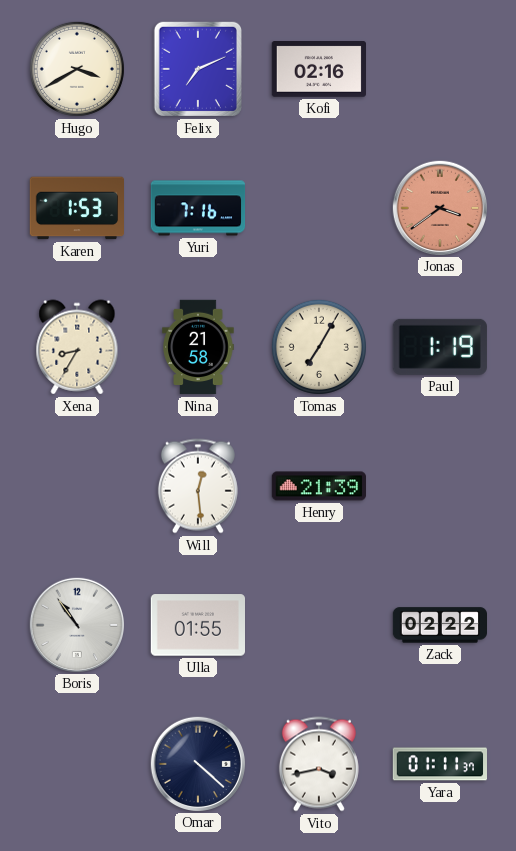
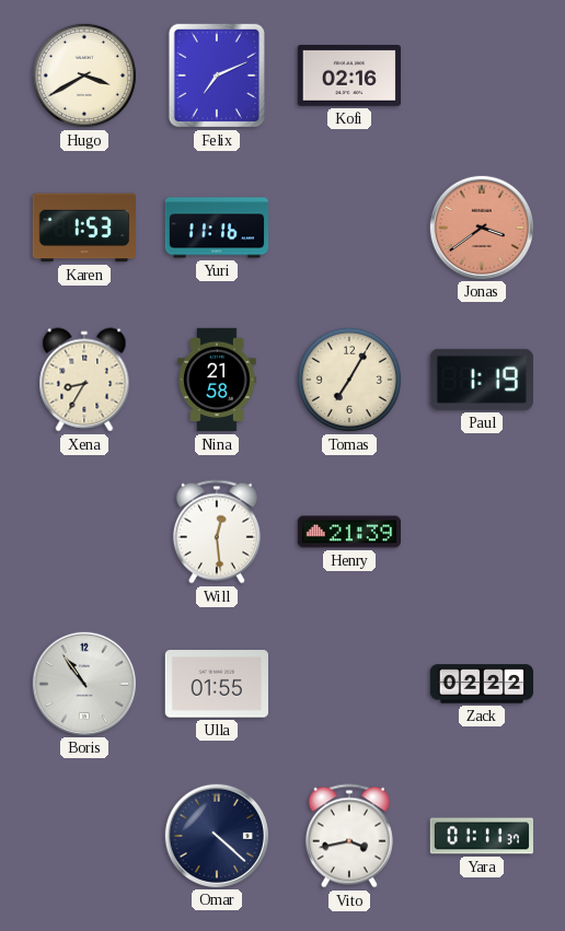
Yuri: 7:16 -> 11:16 (217, 228)
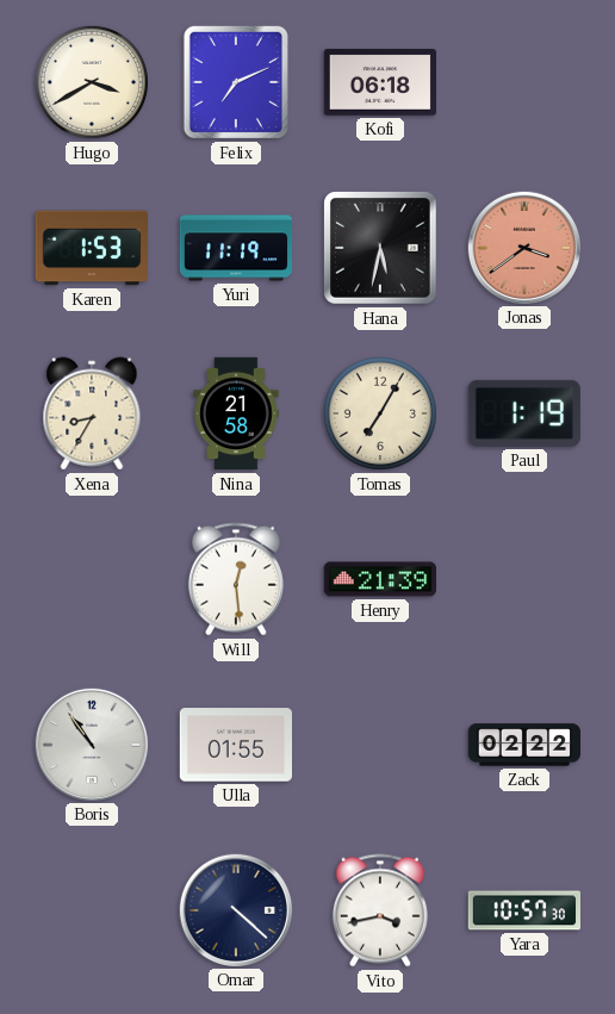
Kofi: 02:16 -> 06:18 (379, 83)
Yuri: 11:16 -> 11:19 (236, 248)
Hana: none -> 5:32 (380, 248)
Yara: 01:11 -> 10:57 (523, 910)
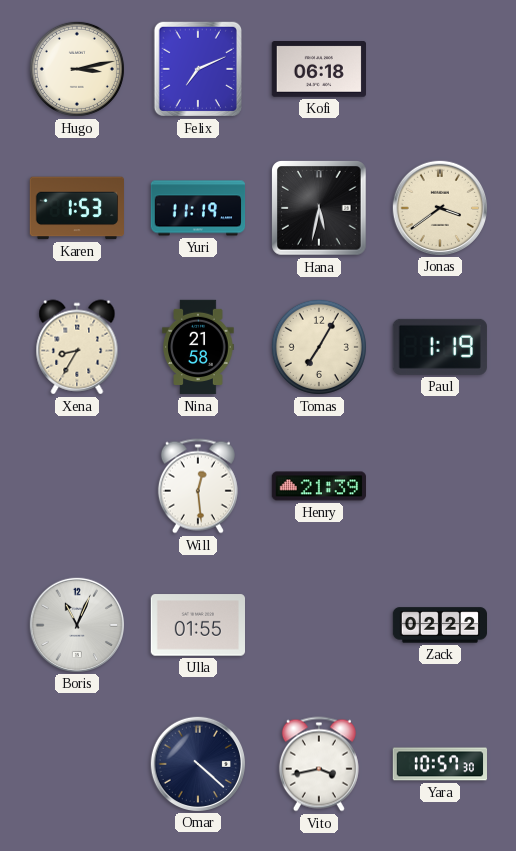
Hugo: 3:40 -> 3:13 (77, 69)
Jonas dial: salmon -> cream (439, 207)
Boris: 10:54 -> 11:04 (76, 624)
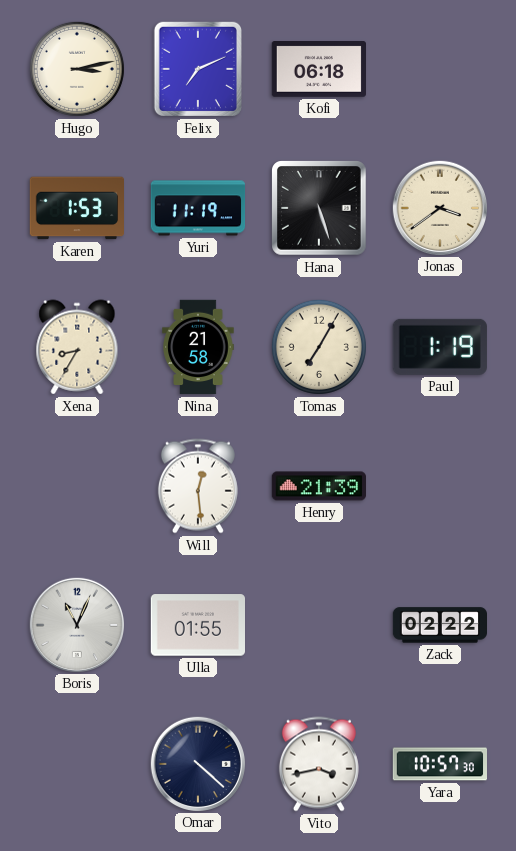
Hana: 5:32 -> 5:27 (319, 208)
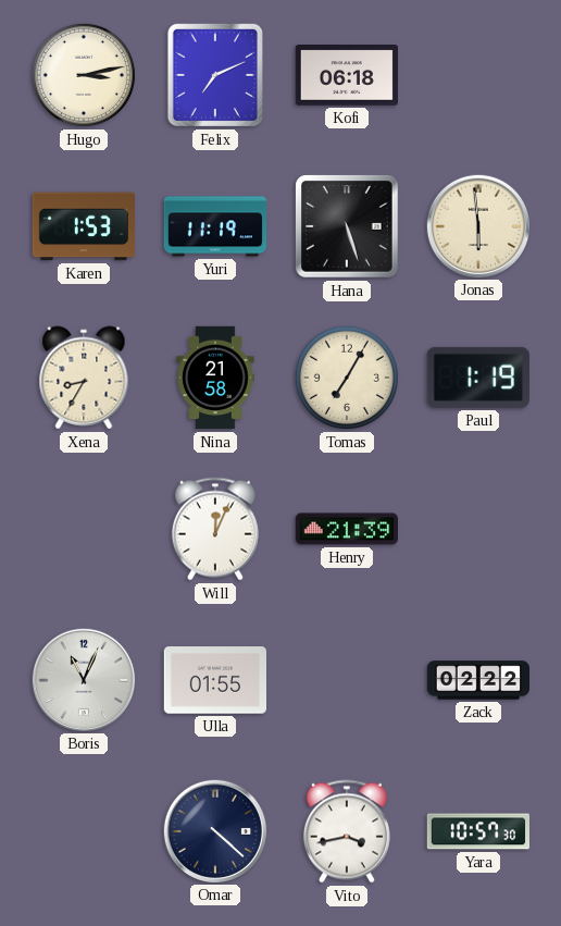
Jonas: 3:39 -> 5:59 (477, 225)
Will: 12:29 -> 12:04 (215, 529)
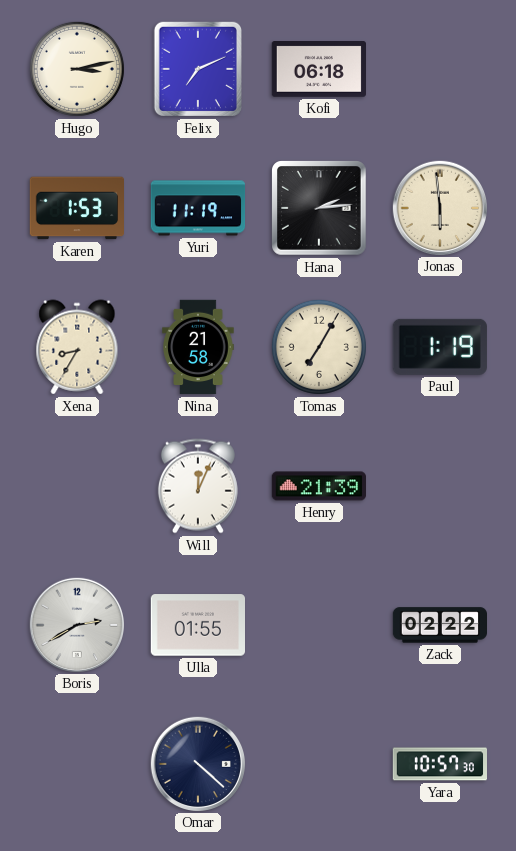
Hana: 5:27 -> 2:14 (319, 208)
Boris: 11:04 -> 2:40 (76, 624)
Vito: 3:43 -> none (347, 831)
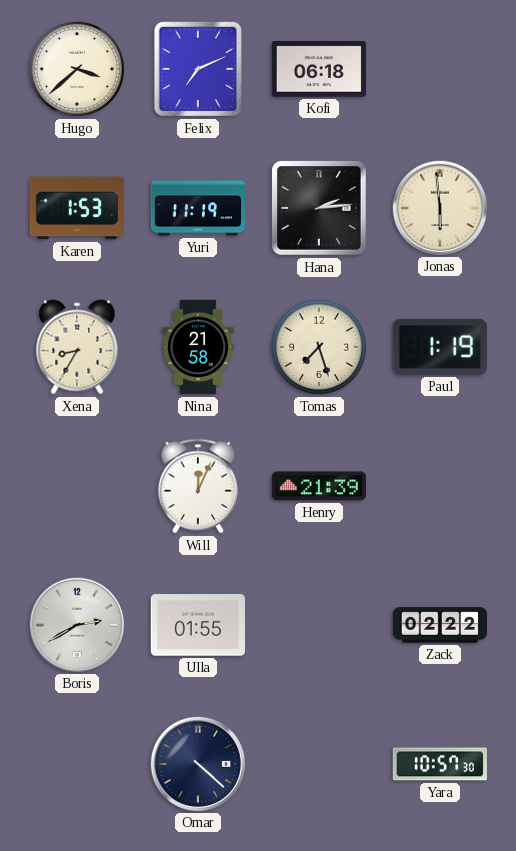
Hugo: 3:13 -> 3:38 (77, 69)
Tomas: 7:05 -> 7:27 (319, 347)
